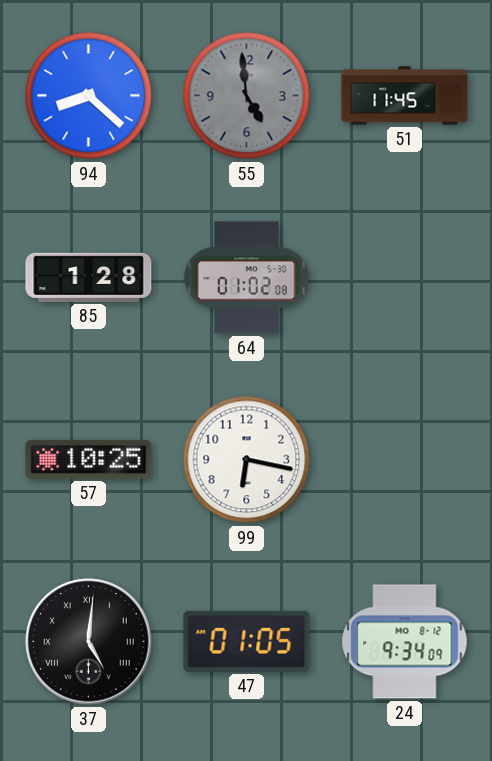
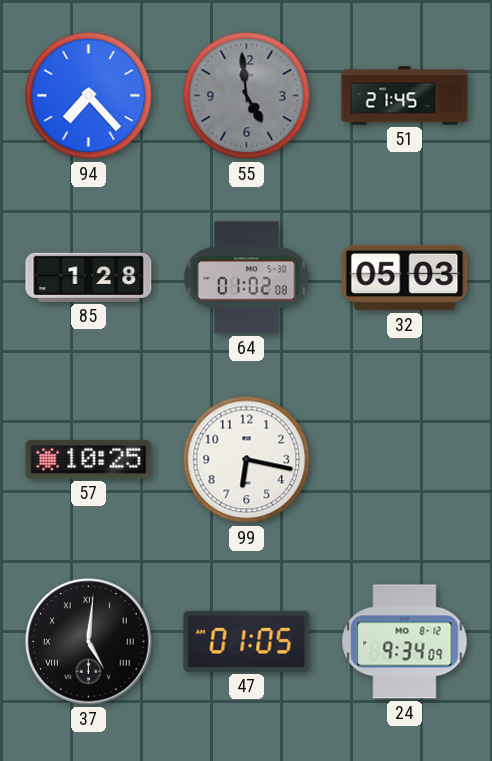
94: 8:22 -> 7:23 (89, 96)
51: 11:45 -> 21:45 (405, 96)
32: none -> 05:03 (405, 278)
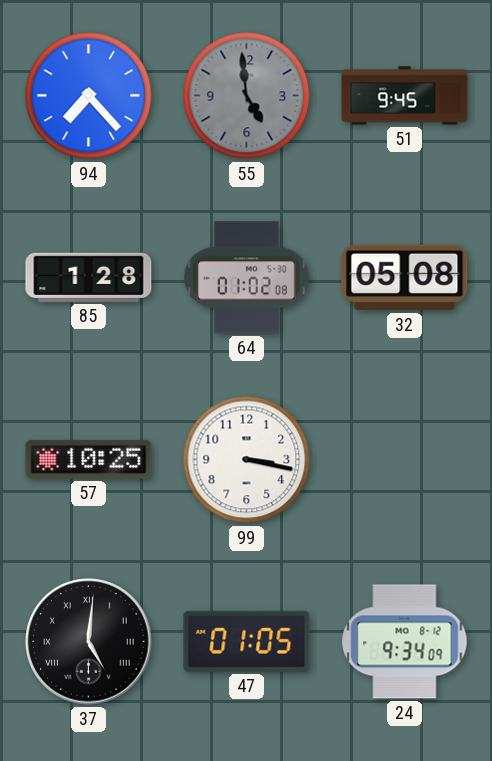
51: 21:45 -> 9:45 (405, 96)
32: 05:03 -> 05:08 (405, 278)
99: 6:17 -> 3:17 (247, 460)
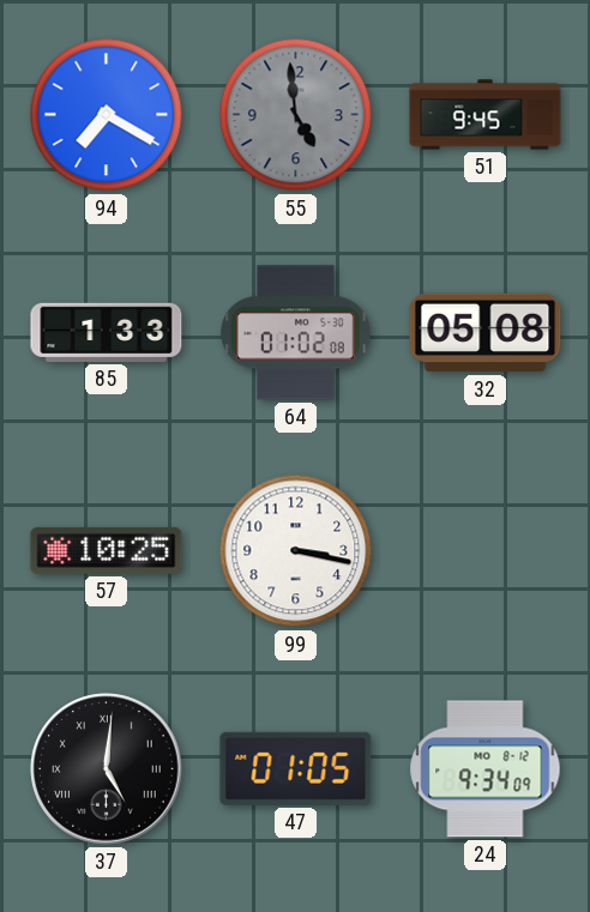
94: 7:23 -> 7:20 (107, 115)
85: 1:28 -> 1:33 (107, 332)
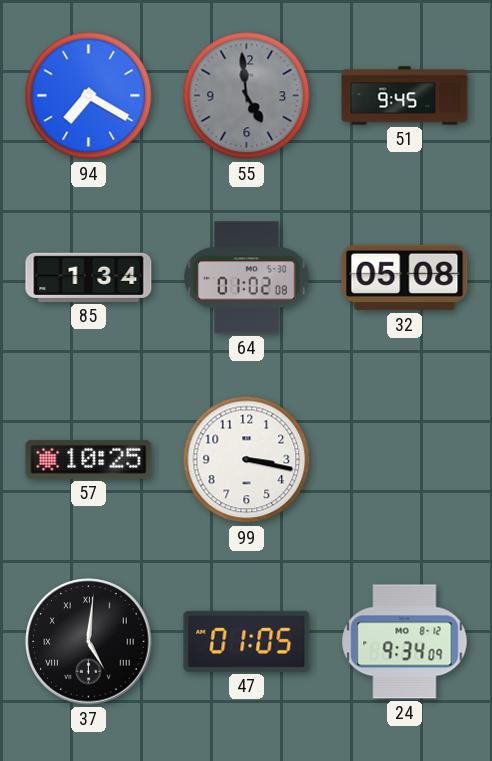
85: 1:33 -> 1:34 (89, 277)
